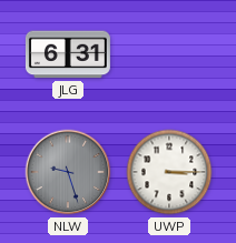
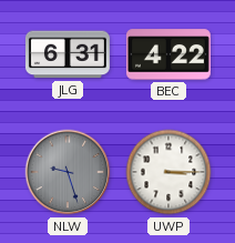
BEC: none -> 4:22 (168, 54)
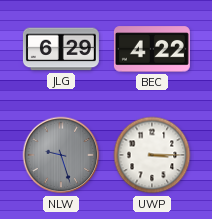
JLG: 6:31 -> 6:29 (61, 49)
